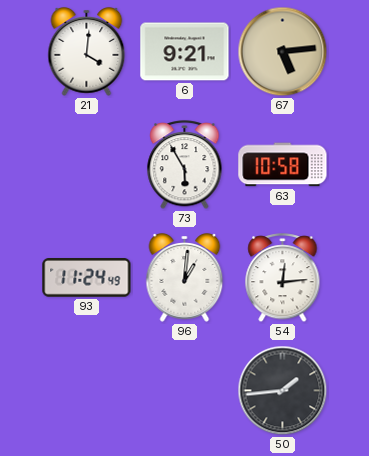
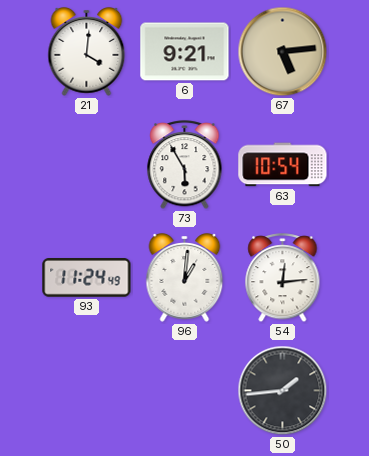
63: 10:58 -> 10:54 (283, 165)
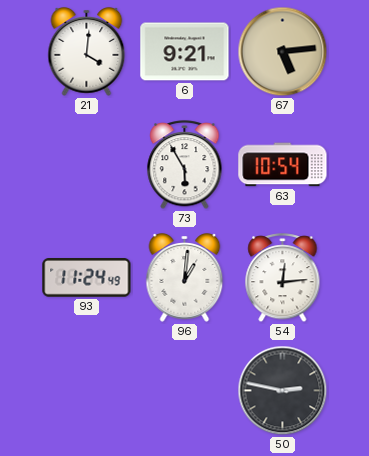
50: 1:44 -> 2:47 (283, 391)
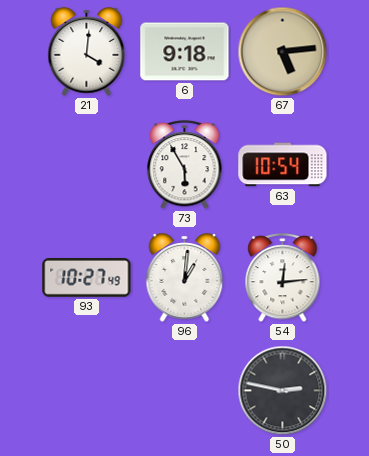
6: 9:21 -> 9:18 (185, 52)
93: 11:24 -> 10:27 (87, 278)
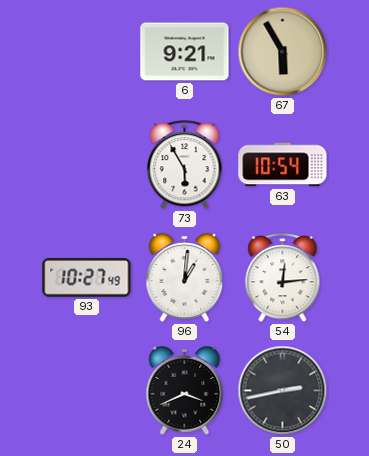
21: 4:01 -> none (87, 52)
6: 9:18 -> 9:21 (185, 52)
67: 5:14 -> 5:55 (283, 52)
24: none -> 3:41 (185, 391)
50: 2:47 -> 2:43 (283, 391)
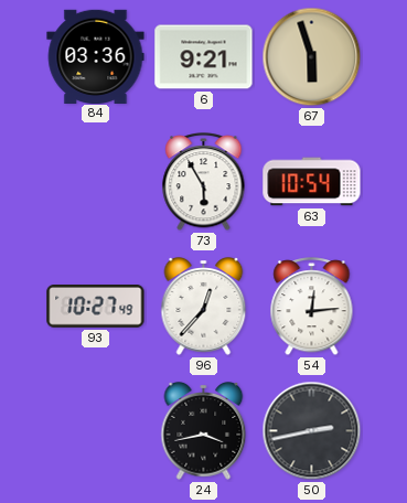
84: none -> 03:36 (96, 56)
67: 5:55 -> 5:57 (312, 57)
96: 1:01 -> 12:37 (204, 307)
24: 3:41 -> 3:43 (204, 431)
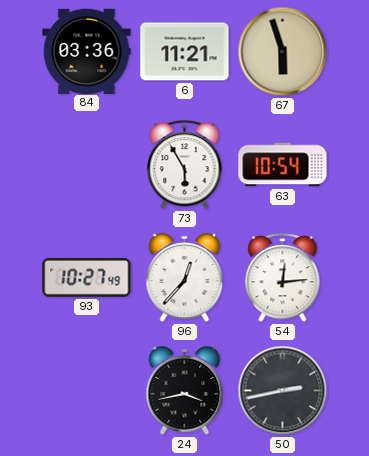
6: 9:21 -> 11:21 (185, 52)
